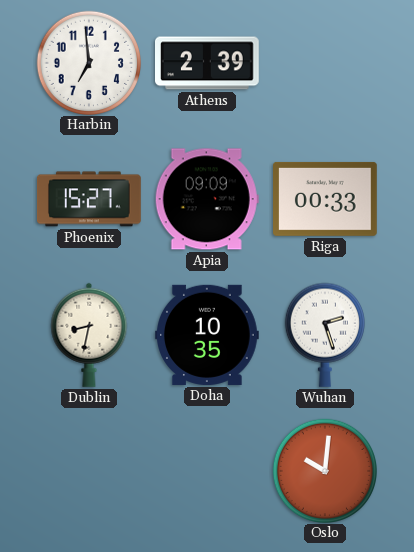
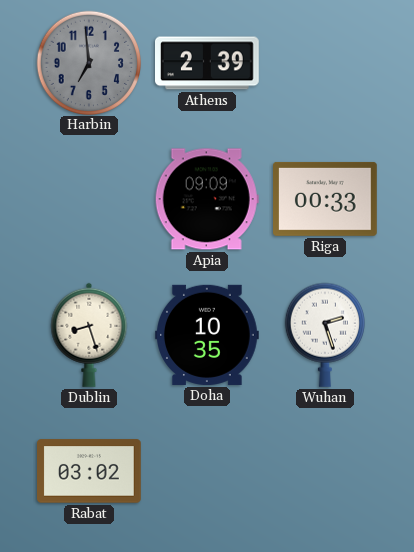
Harbin dial: white -> grey (88, 62)
Phoenix: 15:27 -> none (90, 199)
Dublin: 8:32 -> 8:27 (89, 335)
Rabat: none -> 03:02 (90, 471)
Oslo: 10:01 -> none (324, 470)
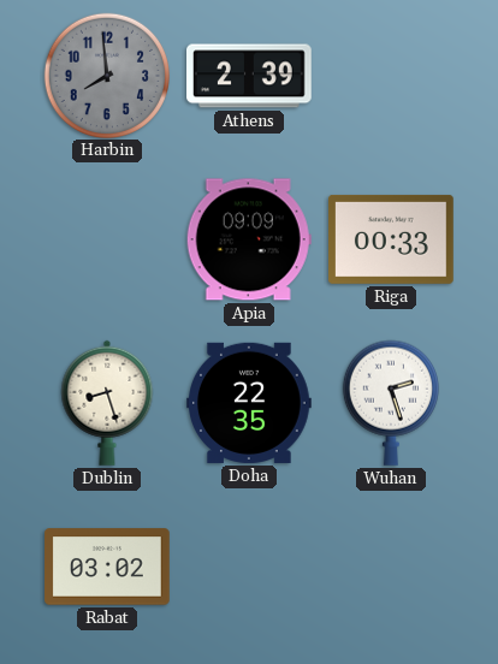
Harbin: 6:59 -> 7:59 (106, 75)
Doha: 10:35 -> 22:35 (250, 403)
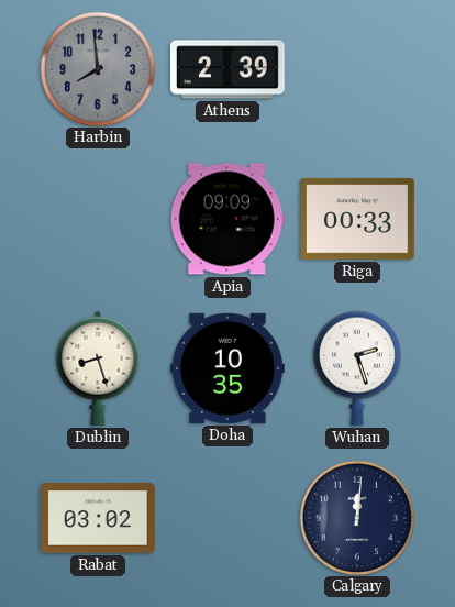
Doha: 22:35 -> 10:35 (229, 368)
Calgary: none -> 12:01 (356, 517)
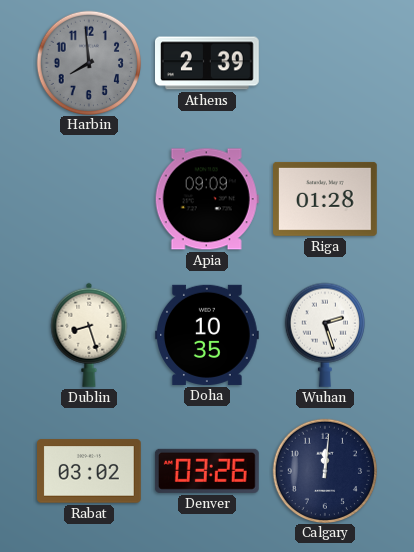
Riga: 00:33 -> 01:28 (326, 199)
Denver: none -> 03:26 (207, 471)
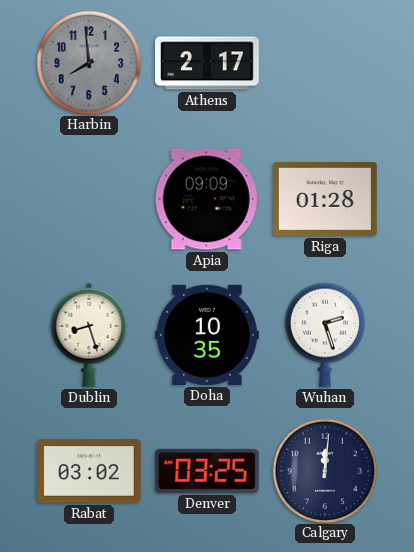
Athens: 2:39 -> 2:17 (208, 63)
Denver: 03:26 -> 03:25 (207, 471)
